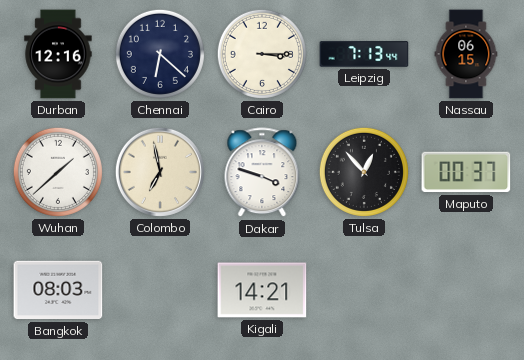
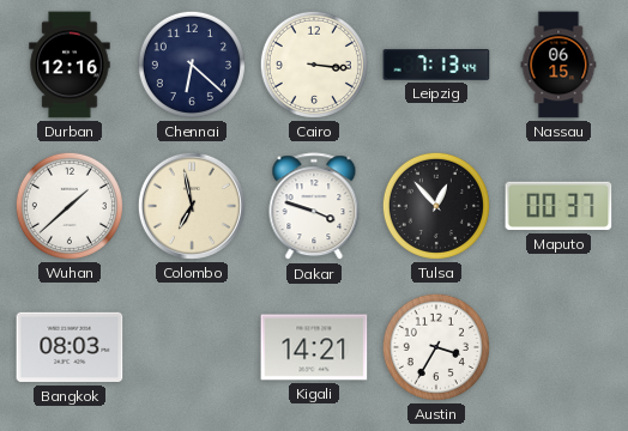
Cairo: 3:15 -> 3:16 (314, 65)
Austin: none -> 3:35 (436, 347)
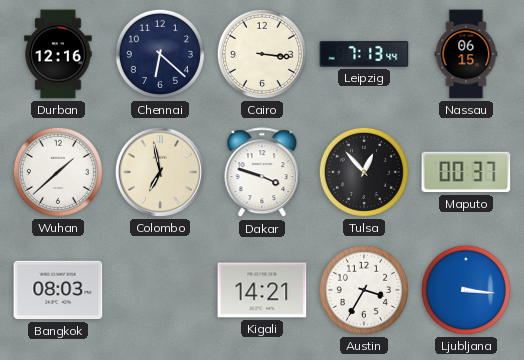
Ljubljana: none -> 3:16 (466, 290)
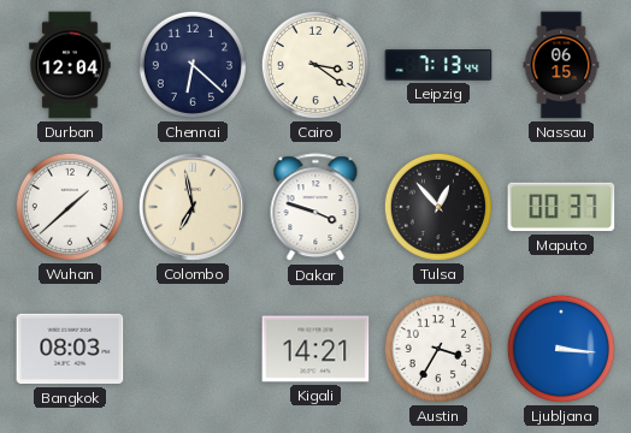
Durban: 12:16 -> 12:04 (70, 65)
Cairo: 3:16 -> 3:21 (315, 65)
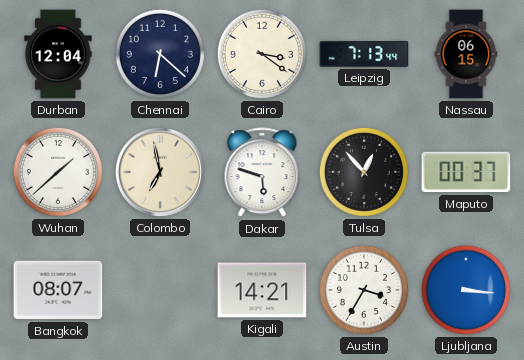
Dakar: 3:48 -> 5:48 (262, 173)
Bangkok: 08:03 -> 08:07 (58, 290)
